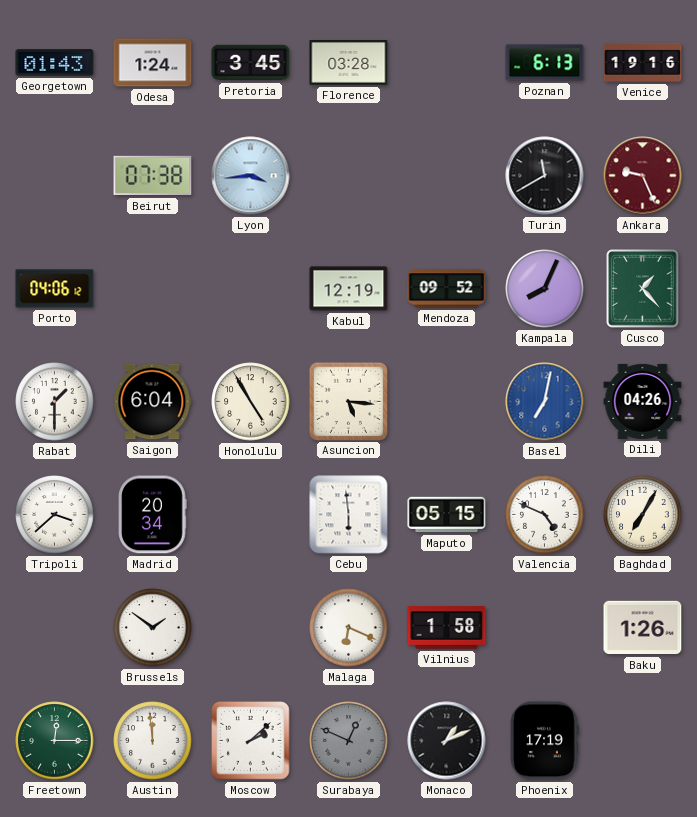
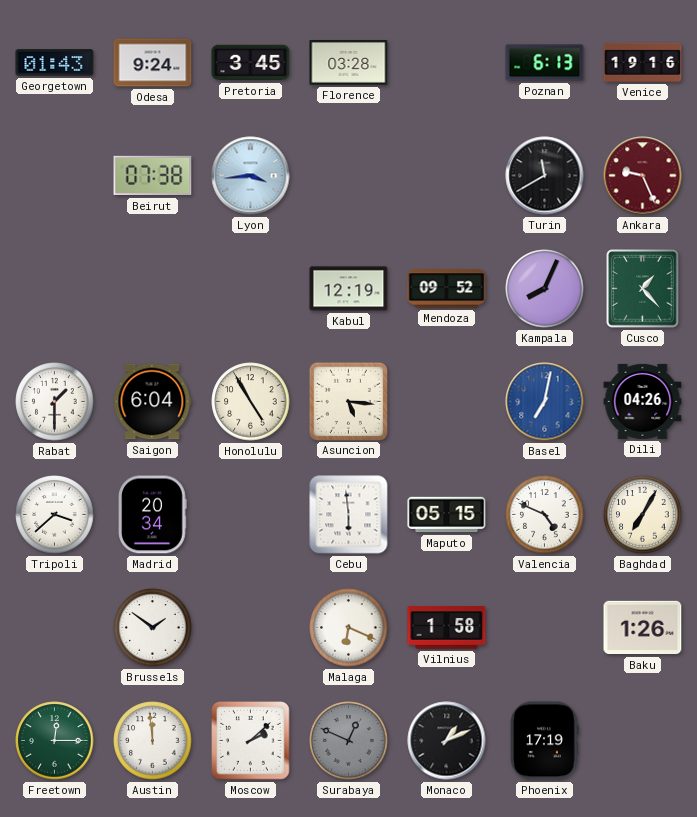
Odesa: 1:24 -> 9:24 (153, 63)
Porto: 04:06 -> none (55, 289)
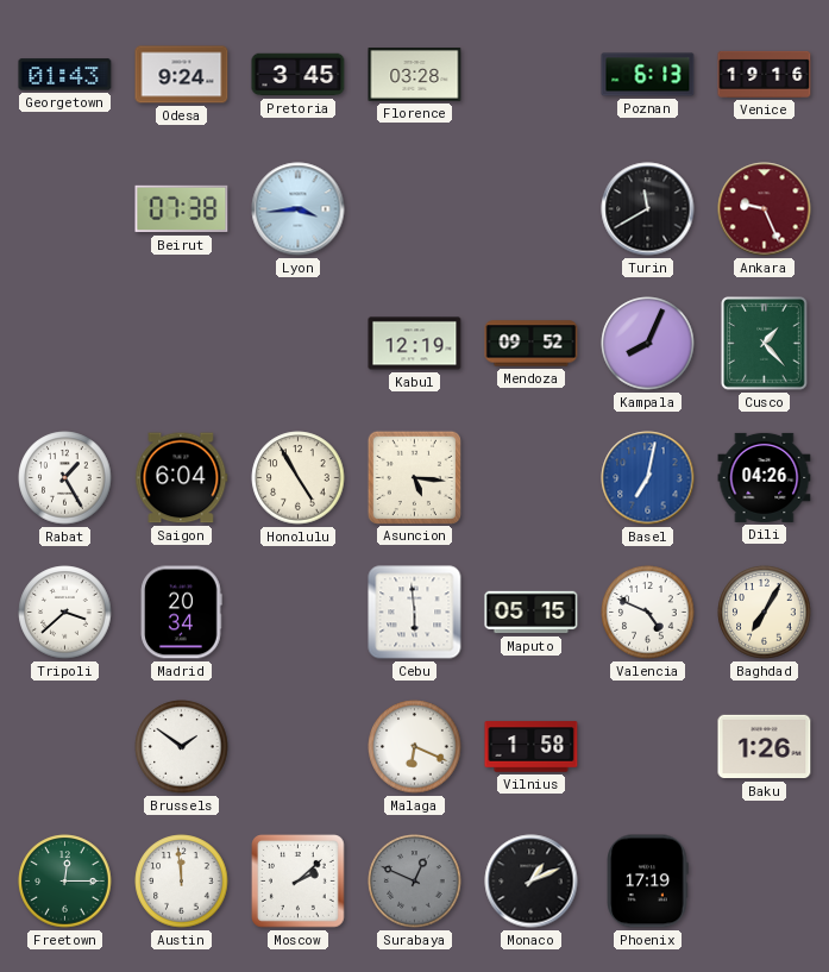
Rabat: 1:30 -> 1:25 (65, 478)
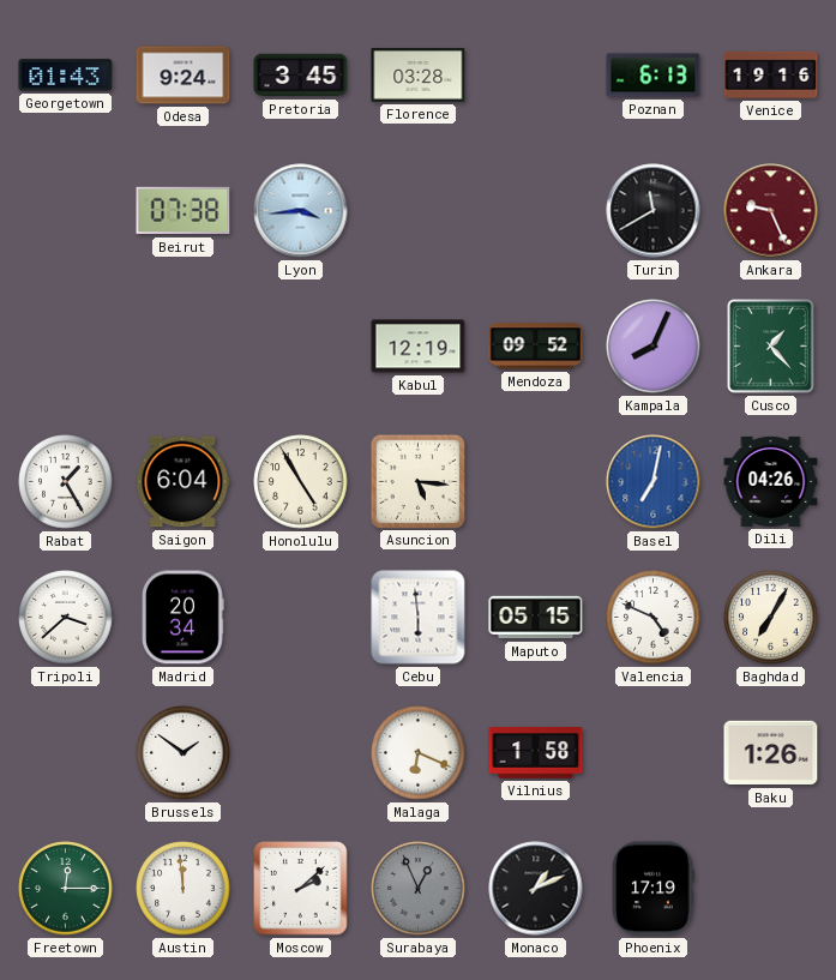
Surabaya: 12:49 -> 12:56 (419, 889)
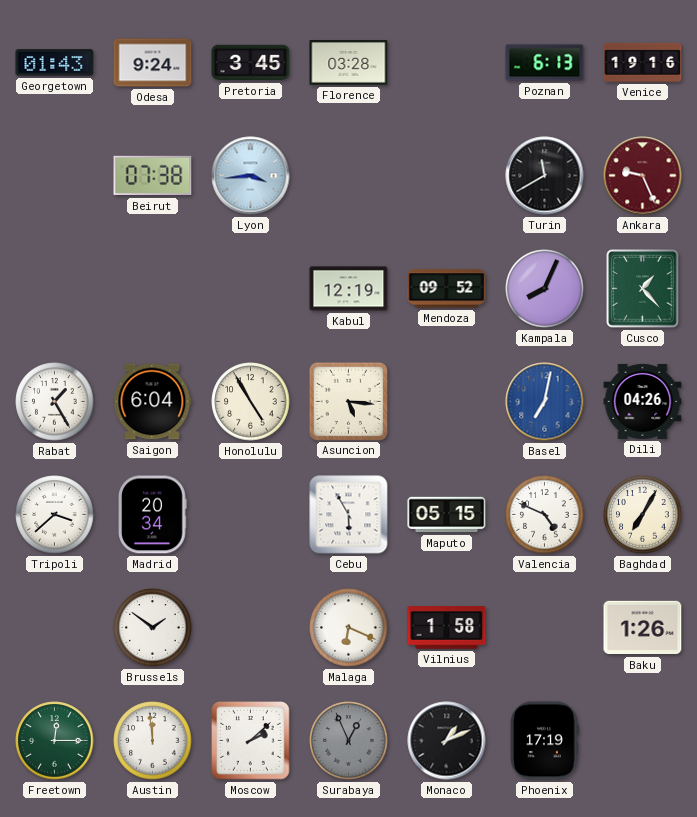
Cebu: 5:59 -> 5:55 (349, 515)
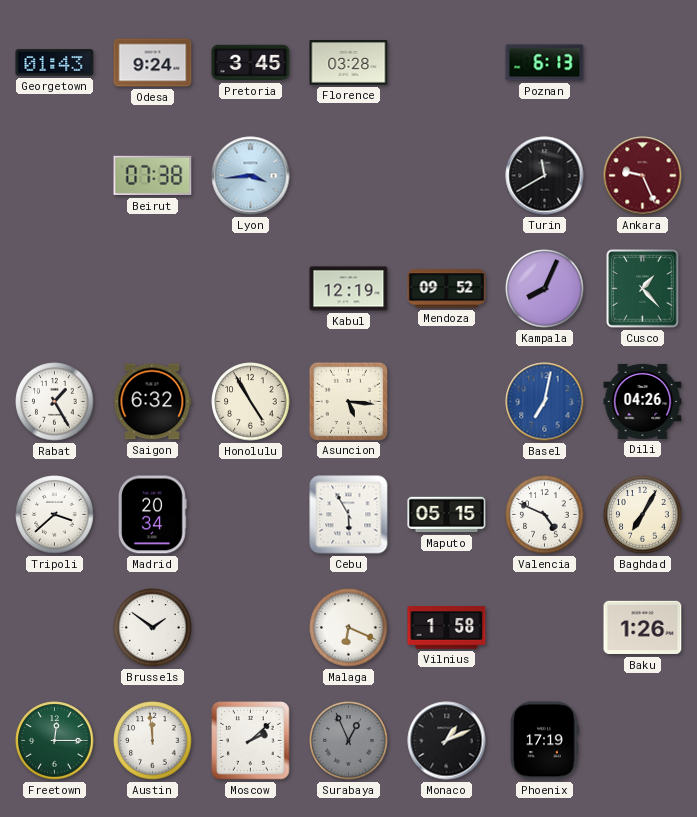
Venice: 19:16 -> none (643, 62)
Saigon: 6:04 -> 6:32 (153, 402)
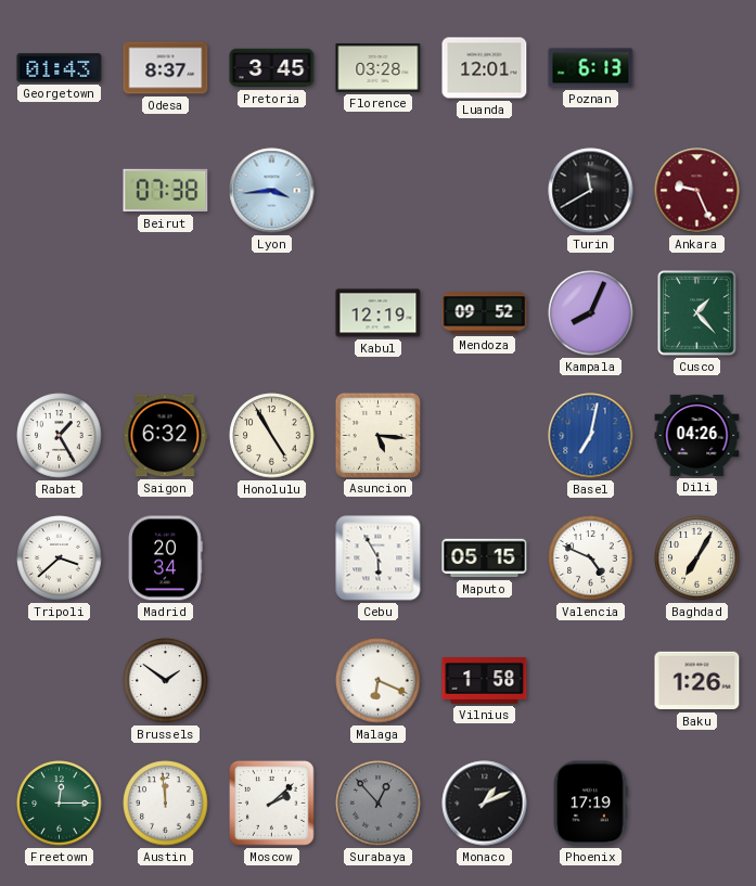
Odesa: 9:24 -> 8:37 (166, 68)
Luanda: none -> 12:01 (485, 68)
Surabaya: 12:56 -> 12:53 (379, 804)
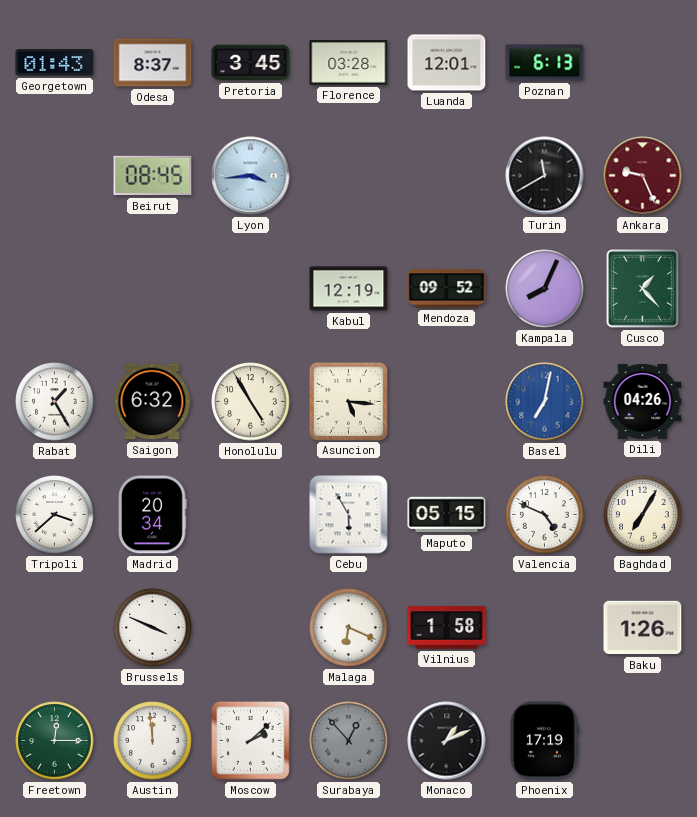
Beirut: 07:38 -> 08:45 (153, 176)
Brussels: 1:51 -> 3:49 (153, 628)
